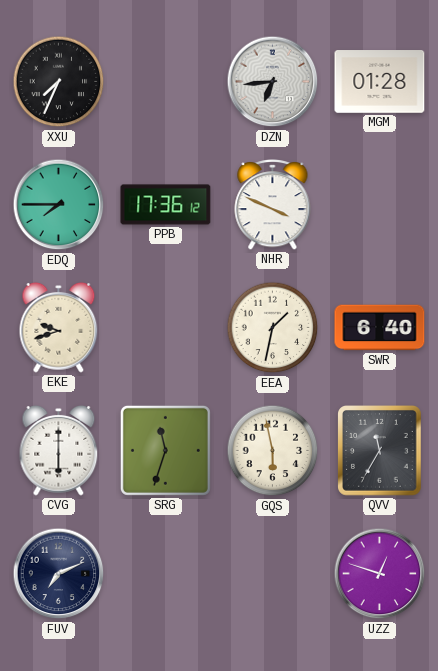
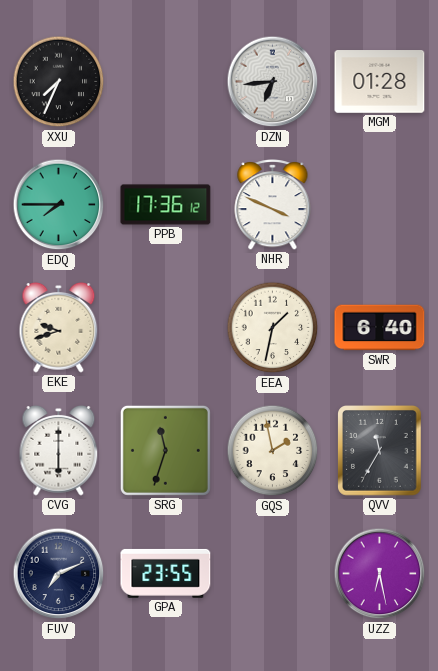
GQS: 5:58 -> 1:58 (273, 451)
GPA: none -> 23:55 (166, 573)
UZZ: 12:48 -> 6:28 (380, 574)
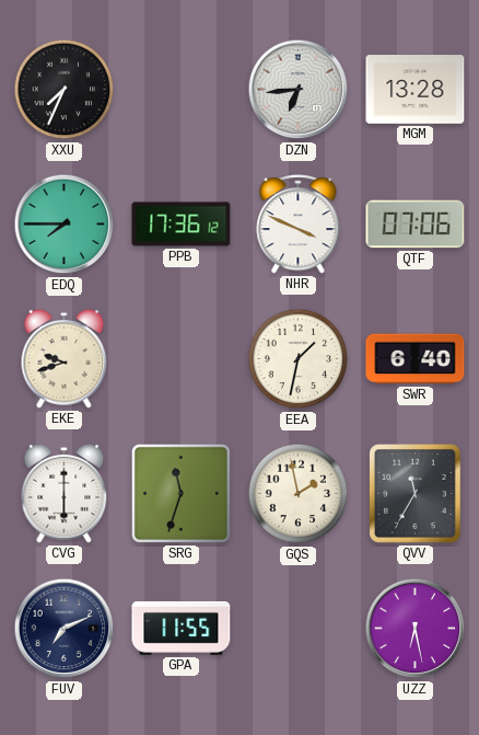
MGM: 01:28 -> 13:28 (416, 90)
QTF: none -> 07:06 (416, 225)
GPA: 23:55 -> 11:55 (182, 628)
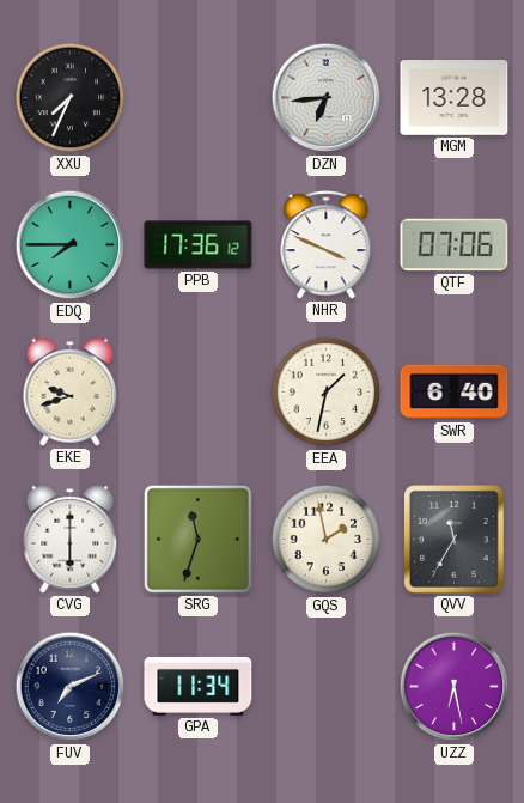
GPA: 11:55 -> 11:34 (199, 686)
